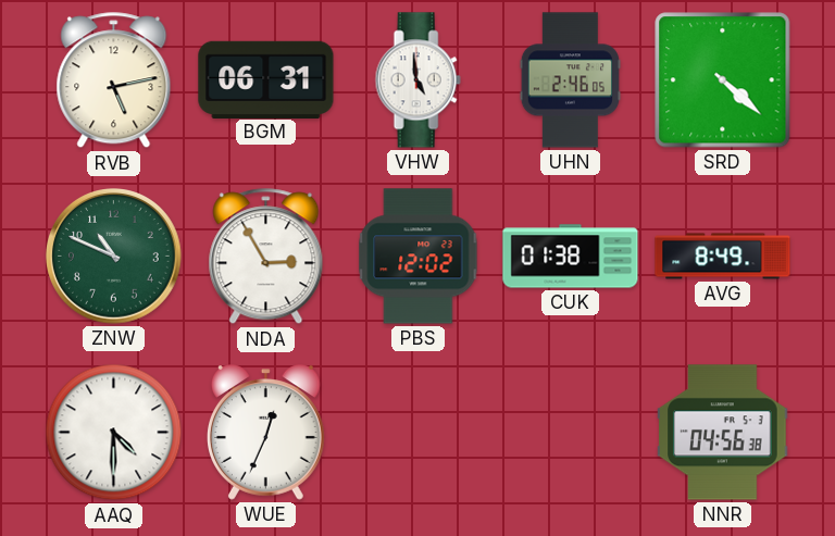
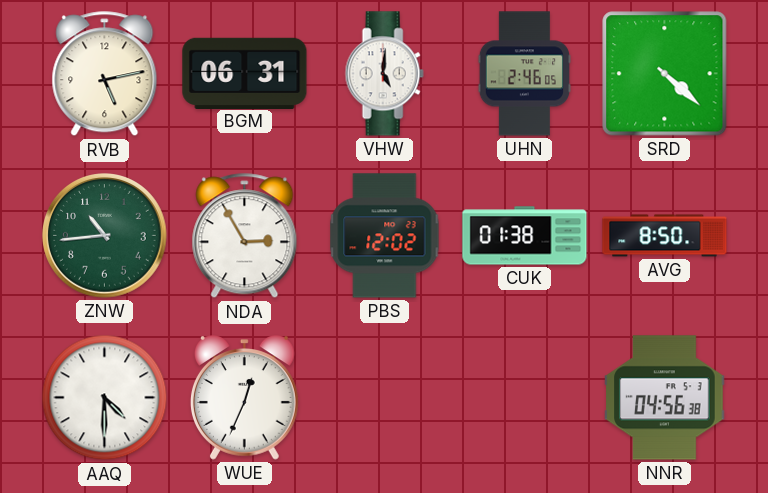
VHW: 4:59 -> 5:01 (384, 74)
ZNW: 10:49 -> 10:44 (105, 236)
AVG: 8:49 -> 8:50 (665, 236)
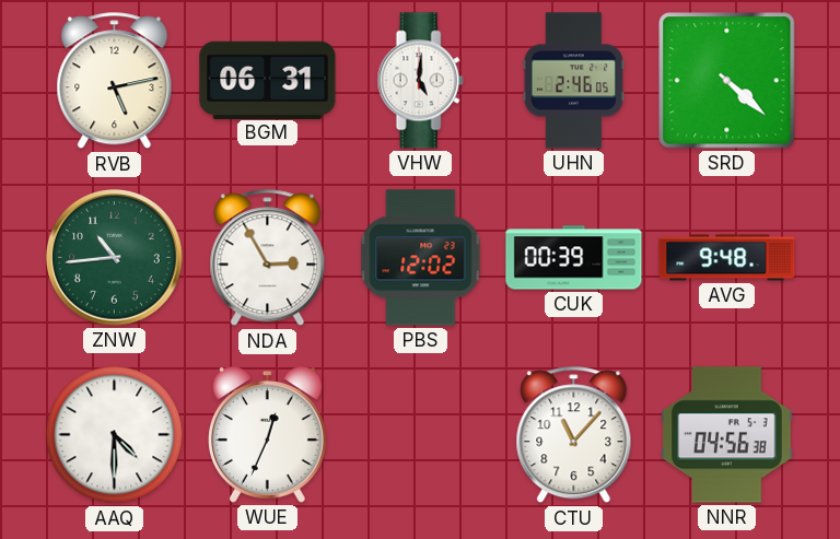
CUK: 01:38 -> 00:39 (574, 258)
AVG: 8:50 -> 9:48 (727, 258)
CTU: none -> 11:07 (574, 435)
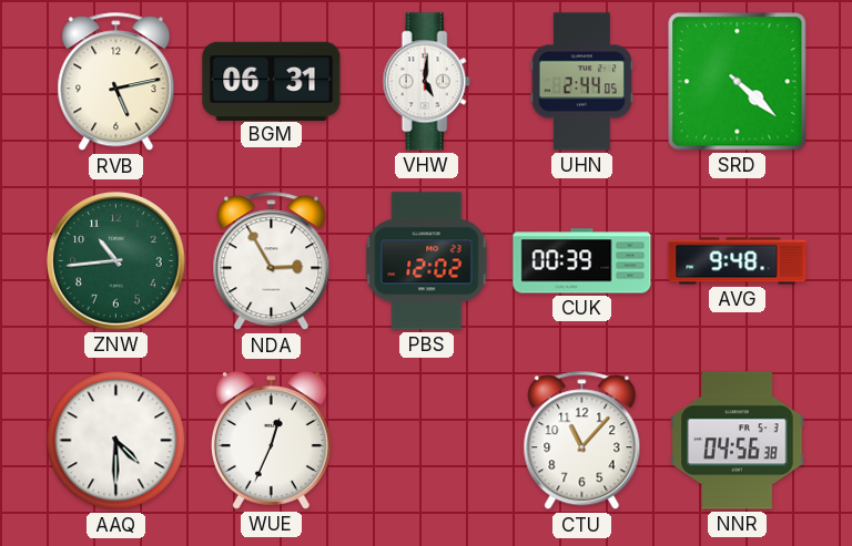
UHN: 2:46 -> 2:44 (581, 82)
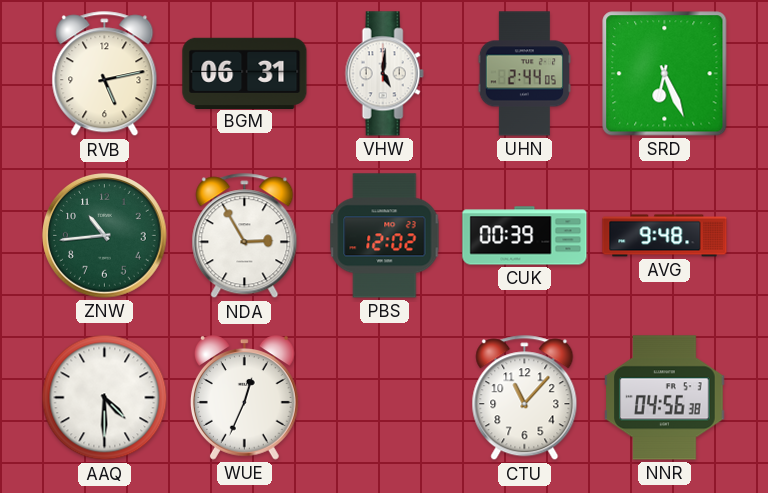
SRD: 4:22 -> 6:26 (665, 74)
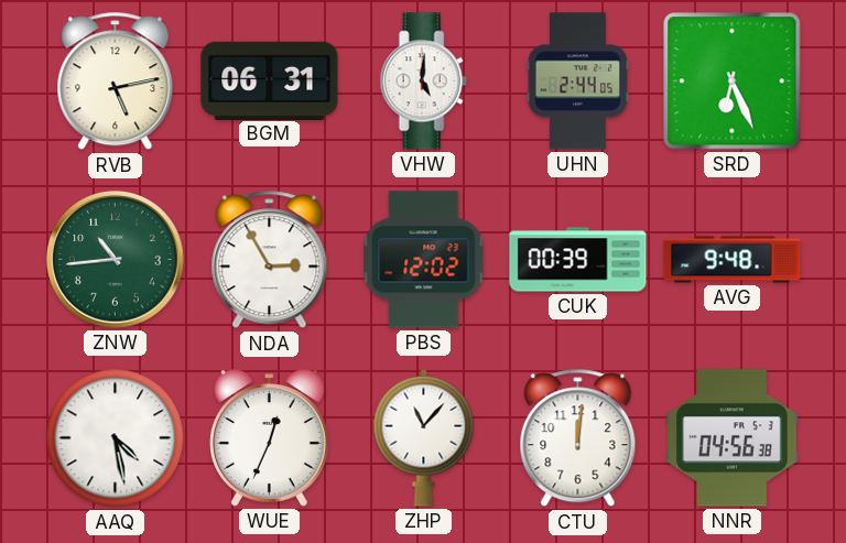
AAQ: 4:30 -> 4:28 (116, 438)
ZHP: none -> 11:07 (424, 437)
CTU: 11:07 -> 12:01 (578, 438)
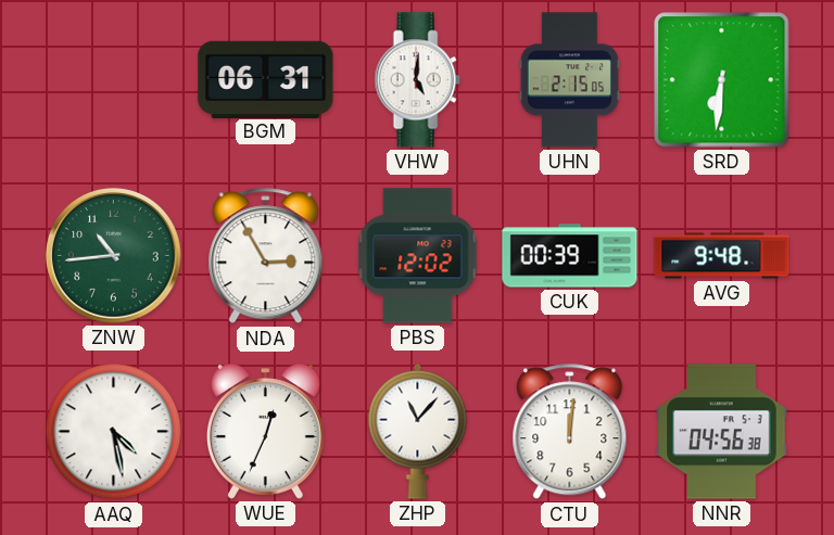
RVB: 5:13 -> none (116, 82)
UHN: 2:44 -> 2:15 (569, 80)
SRD: 6:26 -> 6:31 (722, 80)
